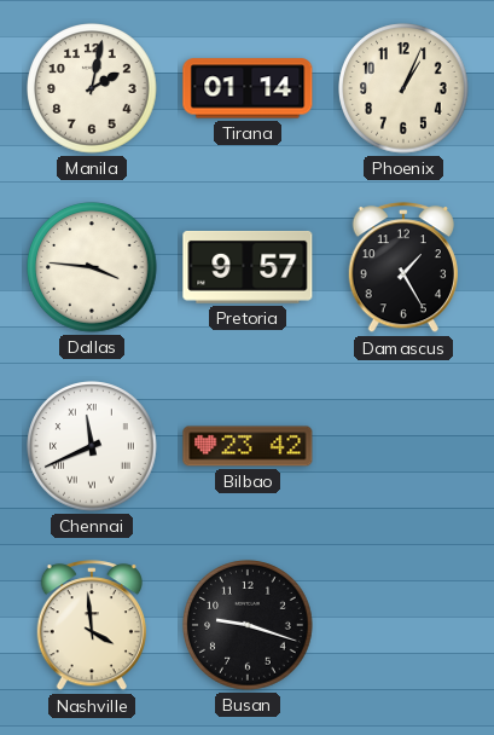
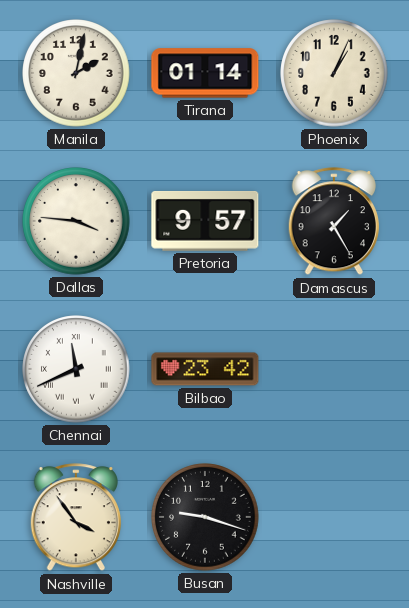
Nashville: 3:59 -> 3:54 (76, 518)
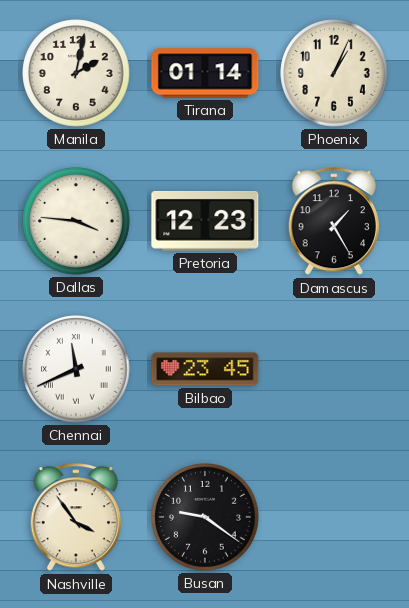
Pretoria: 9:57 -> 12:23 (205, 221)
Bilbao: 23:42 -> 23:45 (205, 369)
Busan: 9:18 -> 9:21 (205, 517)
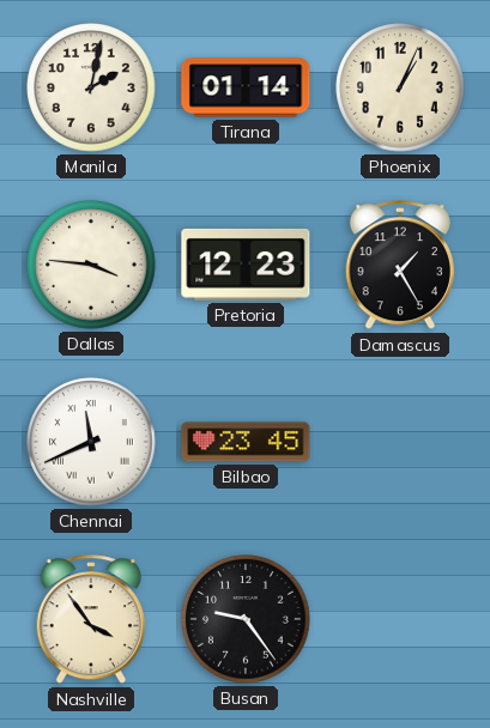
Busan: 9:21 -> 9:24 (246, 619)
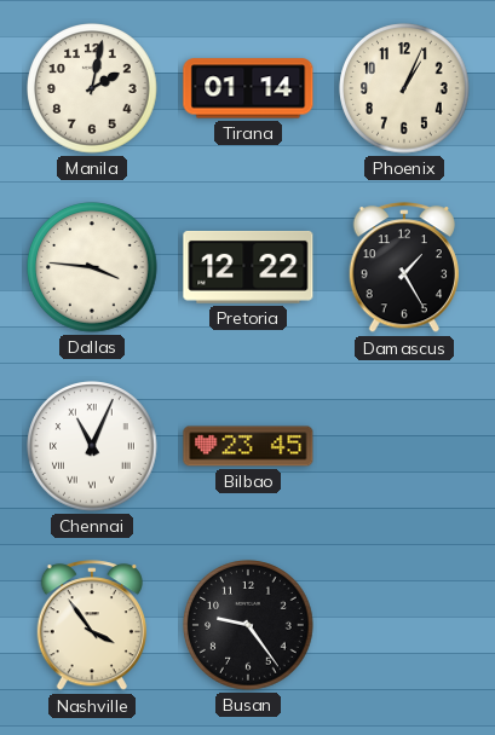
Pretoria: 12:23 -> 12:22 (248, 267)
Chennai: 11:41 -> 11:04 (92, 446)
